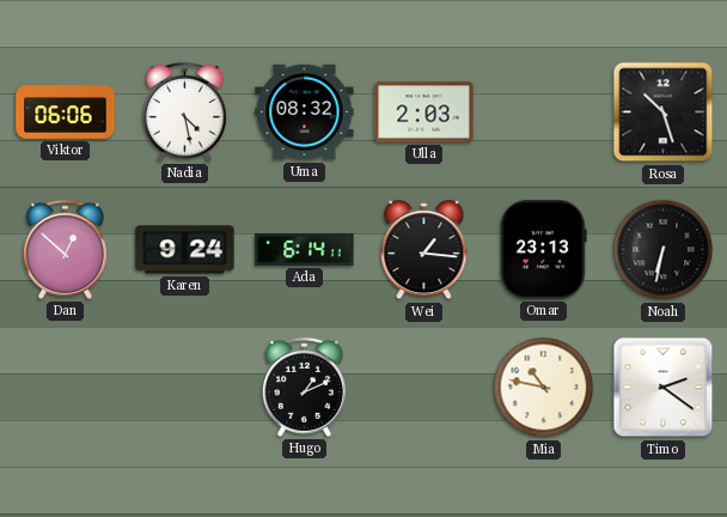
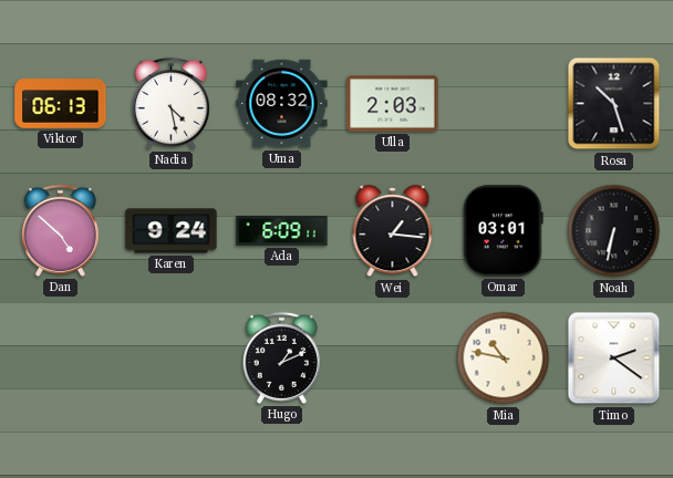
Viktor: 06:06 -> 06:13 (61, 104)
Dan: 12:52 -> 4:52 (60, 230)
Ada: 6:14 -> 6:09 (282, 230)
Omar: 23:13 -> 03:01 (504, 231)
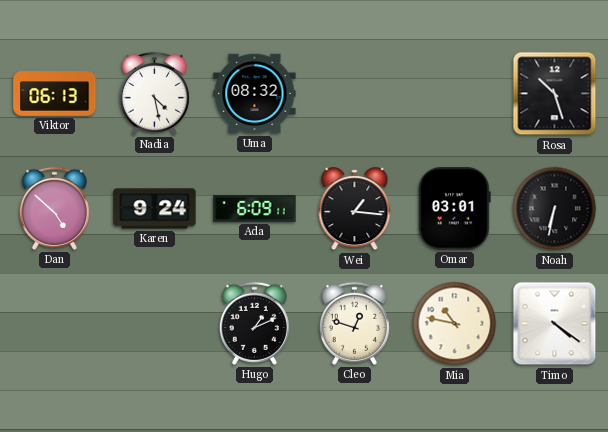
Ulla: 2:03 -> none (393, 104)
Cleo: none -> 12:48 (354, 323)
Timo: 2:21 -> 4:21 (555, 324)
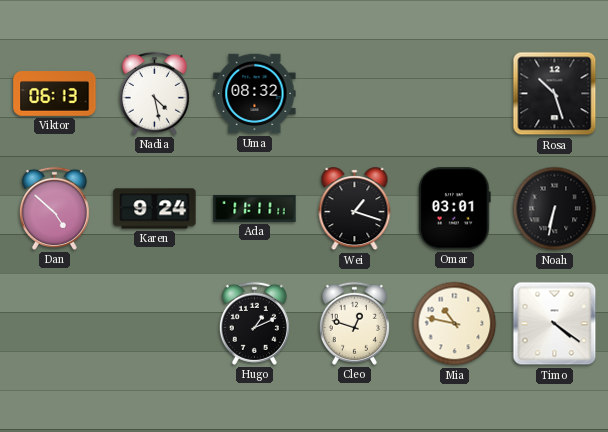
Ada: 6:09 -> 11:11 (255, 208)
Wei: 1:16 -> 1:18 (355, 209)
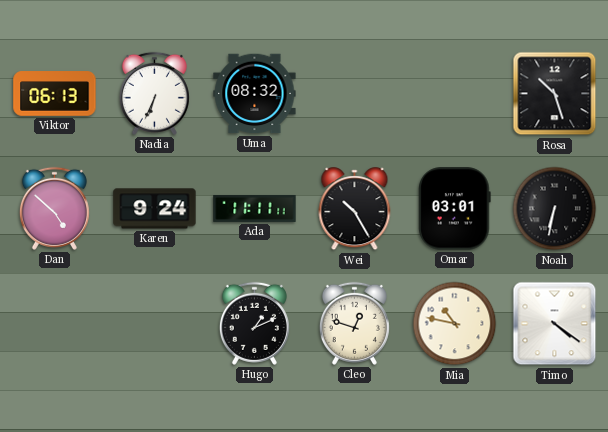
Nadia: 4:28 -> 6:34 (154, 93)
Wei: 1:18 -> 10:25 (355, 209)
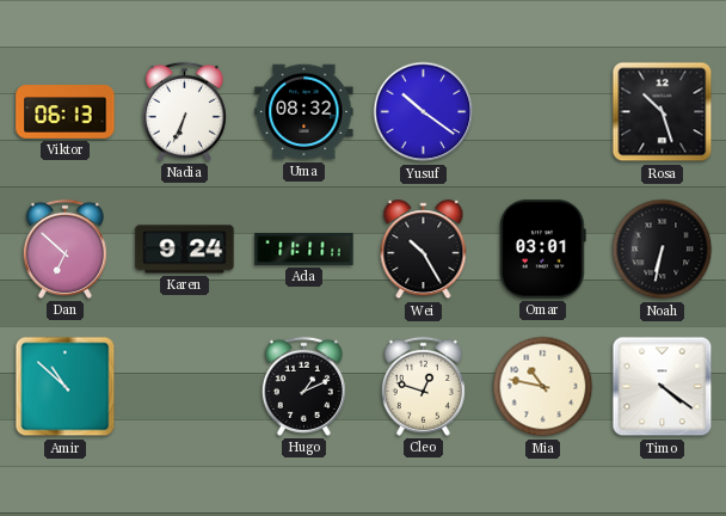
Yusuf: none -> 10:21 (424, 112)
Dan: 4:52 -> 6:52 (64, 248)
Amir: none -> 10:52 (66, 387)
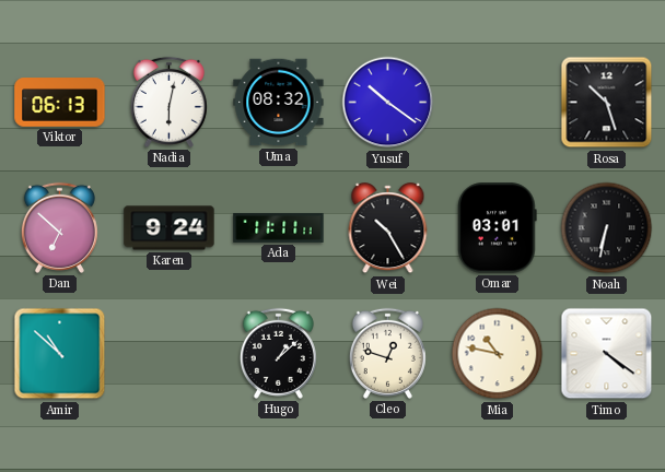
Nadia: 6:34 -> 6:02 (168, 102)
Hugo: 1:11 -> 1:08 (278, 353)
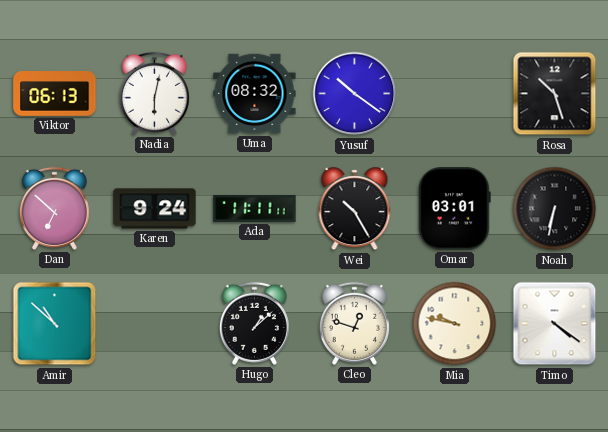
Mia: 10:47 -> 9:47 (455, 324)
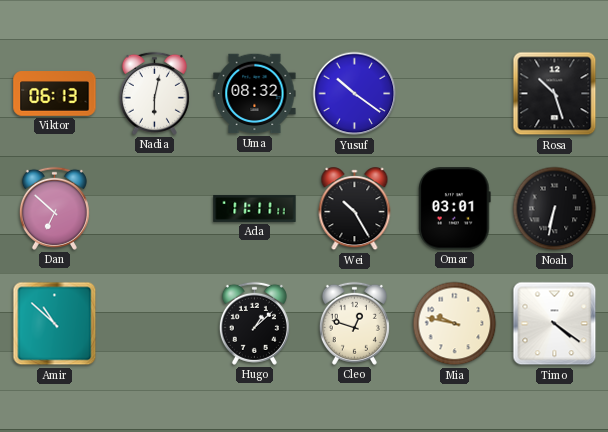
Karen: 9:24 -> none (155, 209)
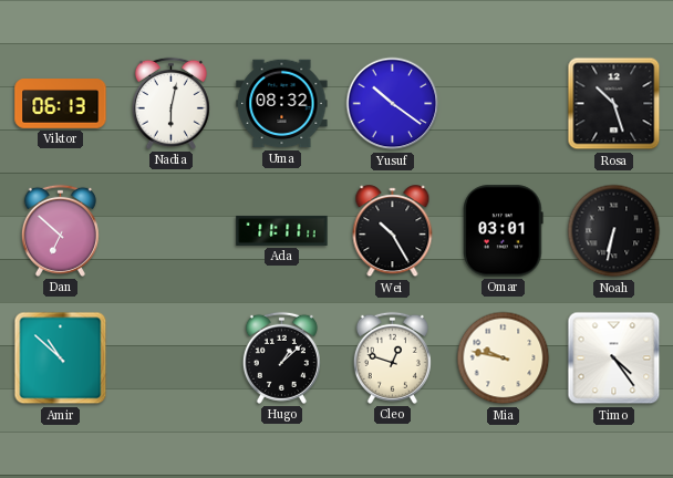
Timo: 4:21 -> 4:24 (614, 358)
